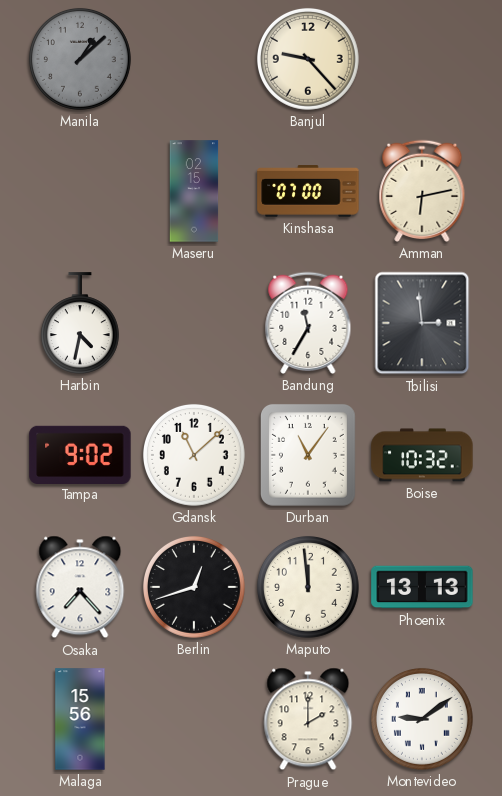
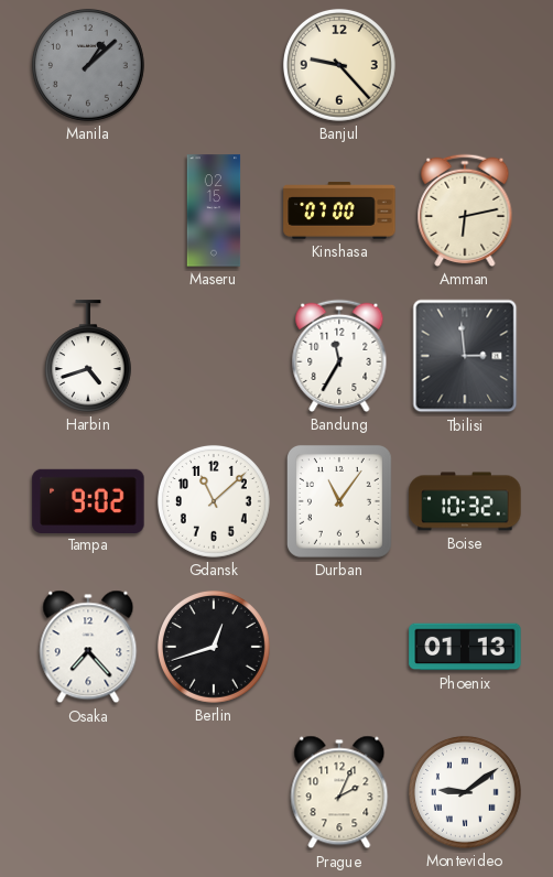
Harbin: 4:32 -> 4:42 (88, 356)
Maputo: 11:59 -> none (308, 587)
Phoenix: 13:13 -> 01:13 (465, 647)
Malaga: 15:56 -> none (80, 719)
Prague: 2:00 -> 2:04 (339, 792)
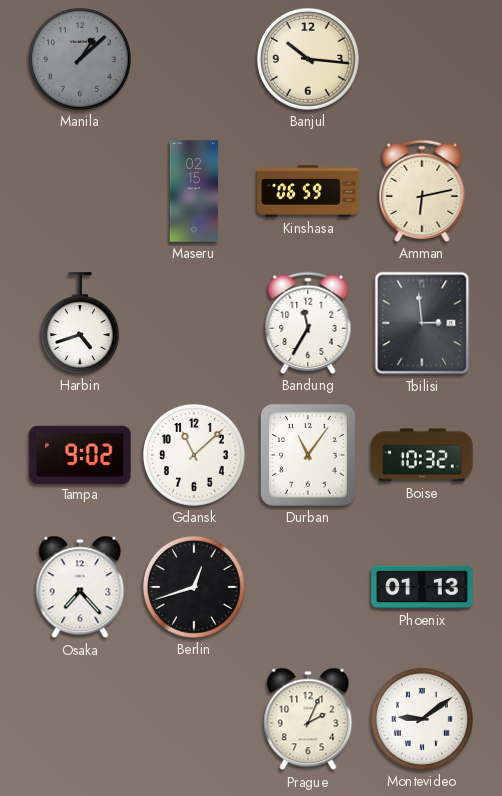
Banjul: 9:23 -> 10:16 (308, 59)
Kinshasa: 07:00 -> 06:59 (308, 191)
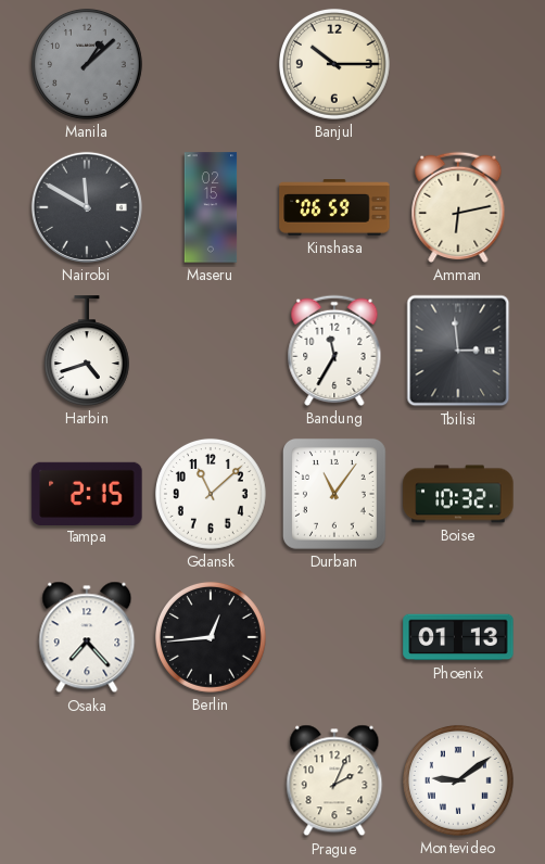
Banjul: 10:16 -> 10:15 (334, 64)
Nairobi: none -> 11:50 (87, 207)
Tampa: 9:02 -> 2:15 (87, 493)
Berlin: 12:42 -> 12:44 (211, 637)
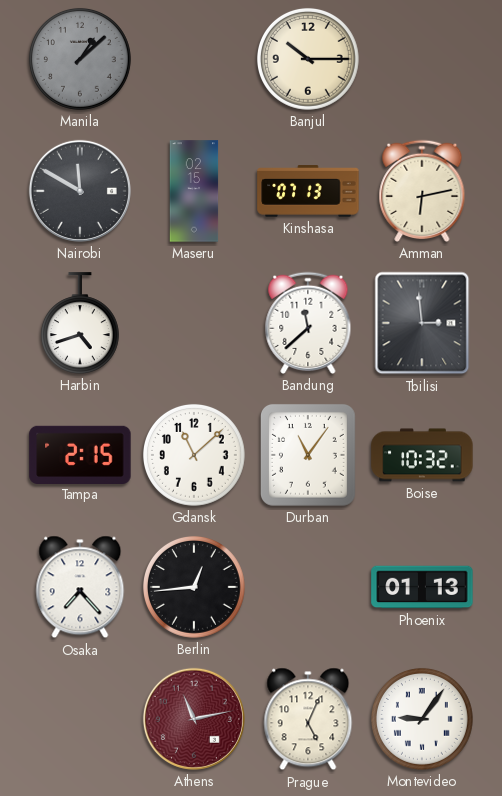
Kinshasa: 06:59 -> 07:13 (308, 191)
Bandung: 11:35 -> 11:38 (308, 323)
Athens: none -> 11:13 (194, 719)
Prague: 2:04 -> 5:04 (308, 719)
Montevideo: 9:09 -> 9:06 (422, 719)
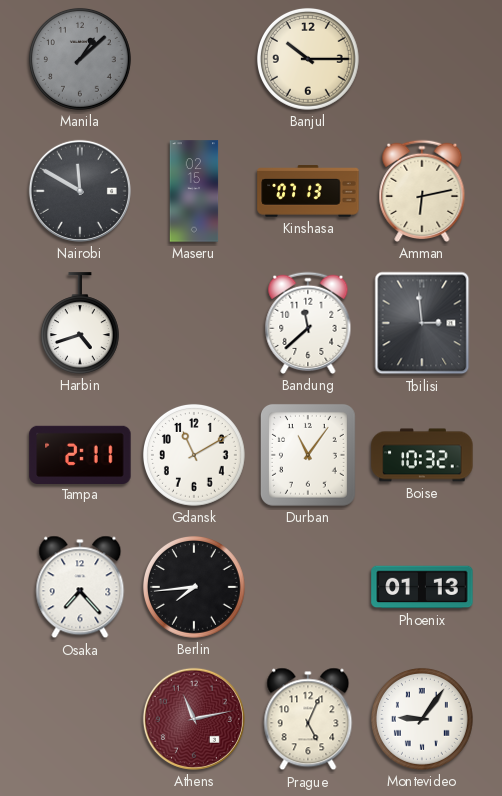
Tampa: 2:15 -> 2:11 (80, 454)
Gdansk: 11:08 -> 11:10 (194, 455)
Berlin: 12:44 -> 7:44 (194, 587)
